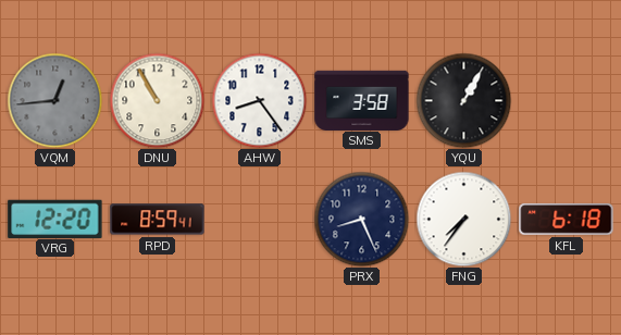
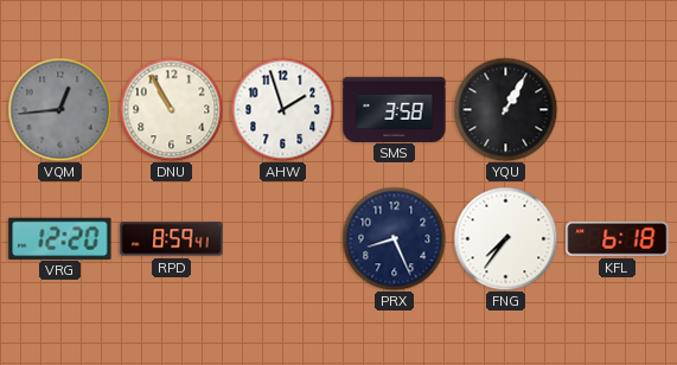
AHW: 8:24 -> 1:57 (282, 109)
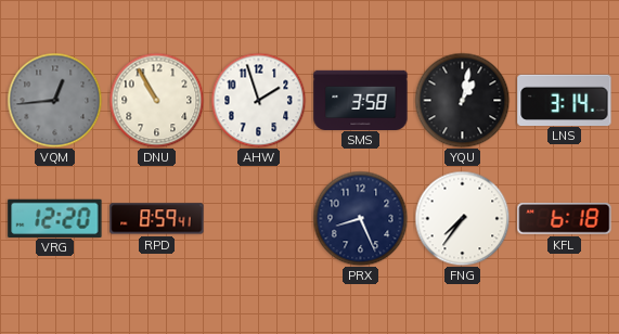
YQU: 1:05 -> 1:02 (462, 100)
LNS: none -> 3:14 (565, 100)
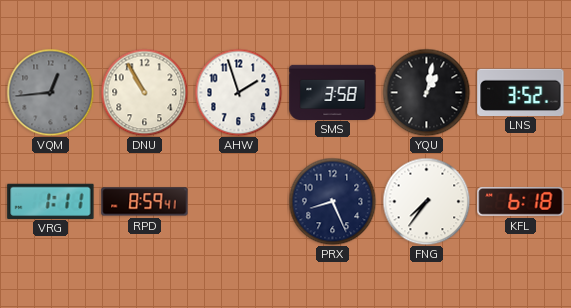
LNS: 3:14 -> 3:52 (521, 92)
VRG: 12:20 -> 1:11 (51, 201)
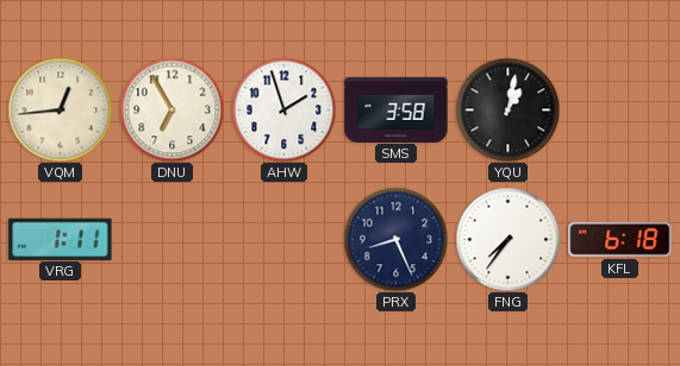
VQM dial: grey -> cream (60, 109)
DNU: 10:55 -> 6:55 (171, 109)
LNS: 3:52 -> none (521, 92)
RPD: 8:59 -> none (145, 202)
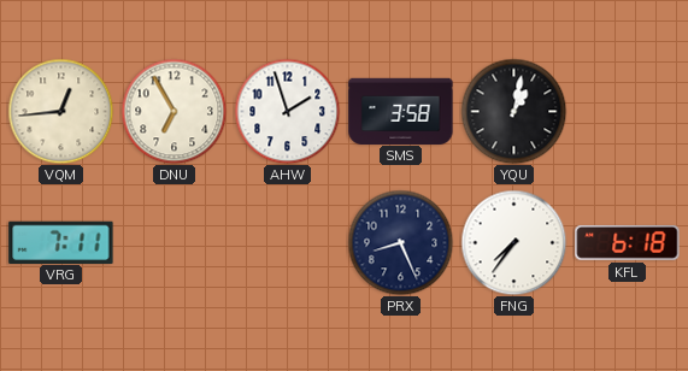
VRG: 1:11 -> 7:11 (61, 242)
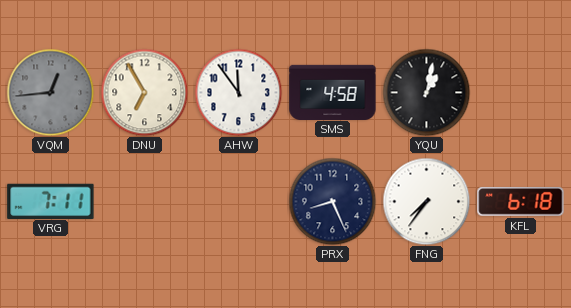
VQM dial: cream -> grey (50, 92)
AHW: 1:57 -> 11:54 (238, 92)
SMS: 3:58 -> 4:58 (333, 92)
